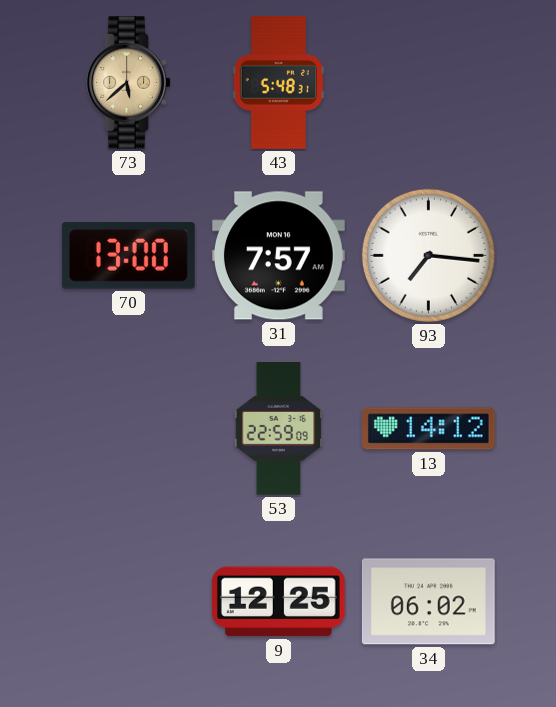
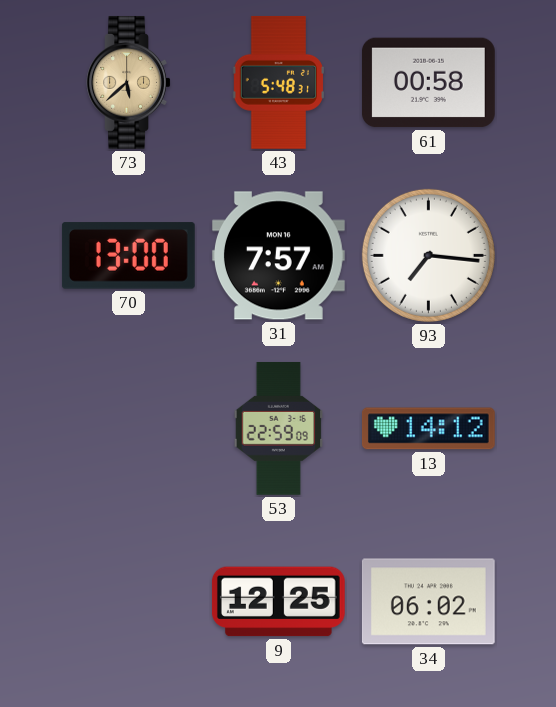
61: none -> 00:58 (428, 83)
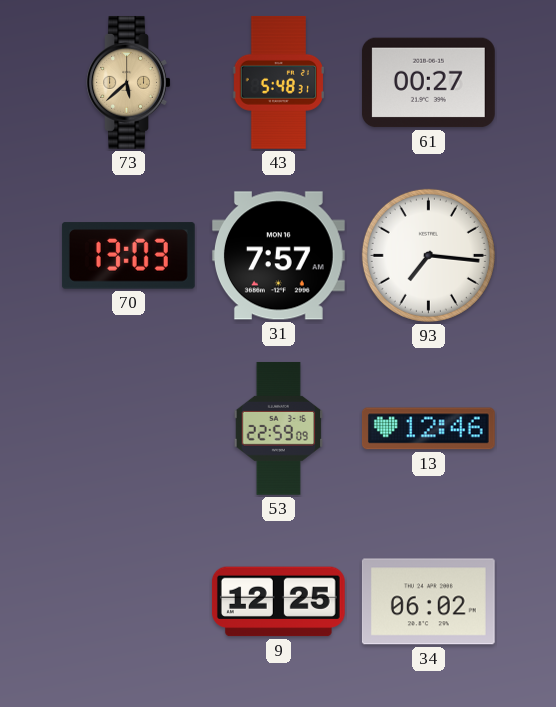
61: 00:58 -> 00:27 (428, 83)
70: 13:00 -> 13:03 (128, 256)
13: 14:12 -> 12:46 (428, 429)
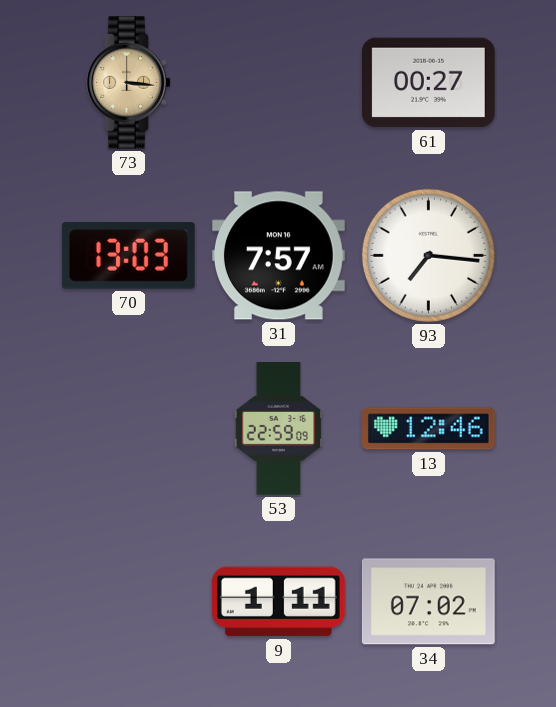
73: 5:38 -> 3:16 (129, 83)
43: 5:48 -> none (278, 82)
9: 12:25 -> 1:11 (278, 602)
34: 06:02 -> 07:02 (428, 602)
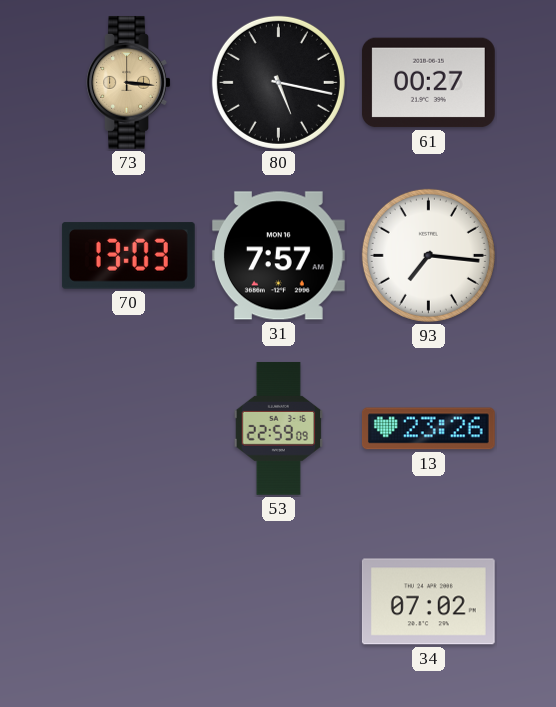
80: none -> 5:17 (278, 82)
13: 12:46 -> 23:26 (428, 429)
9: 1:11 -> none (278, 602)
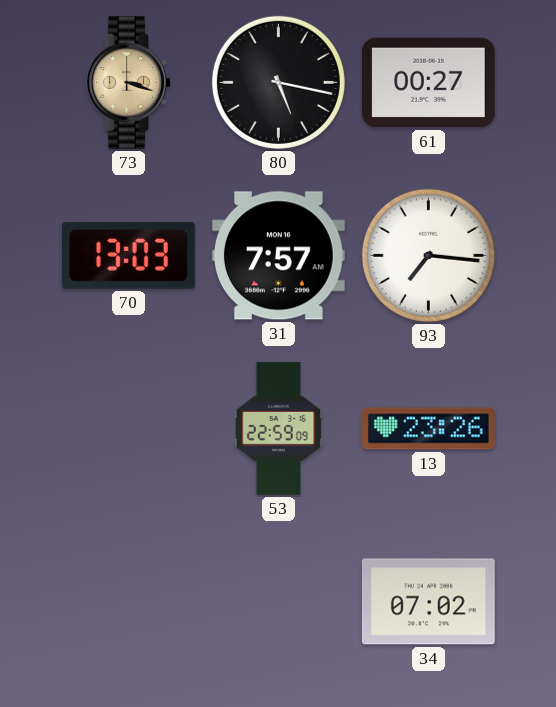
73: 3:16 -> 3:18 (129, 83)
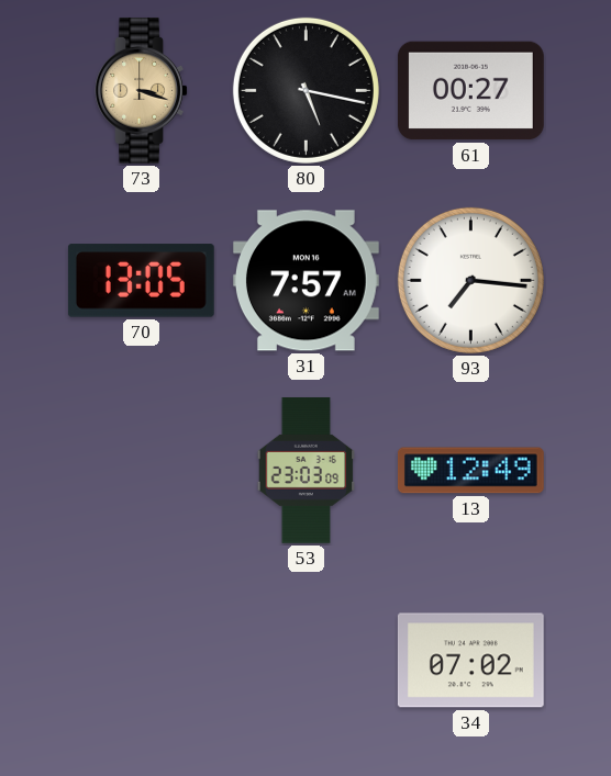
70: 13:03 -> 13:05 (141, 281)
53: 22:59 -> 23:03 (307, 470)
13: 23:26 -> 12:49 (470, 471)
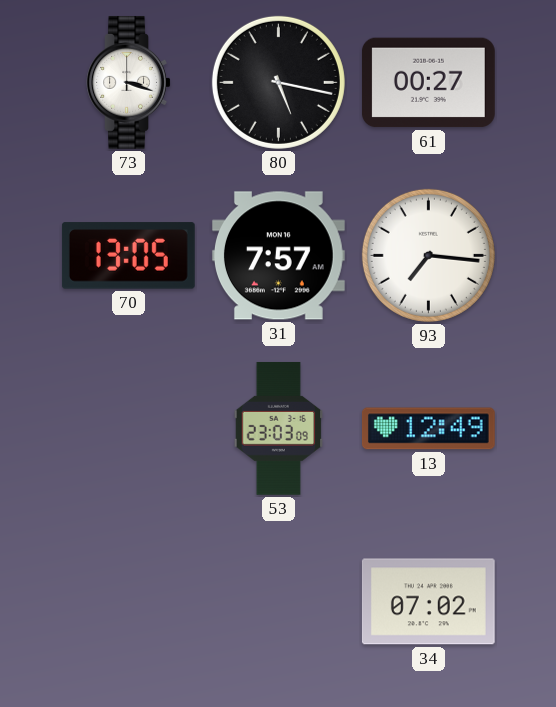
73 dial: champagne -> white (129, 83)
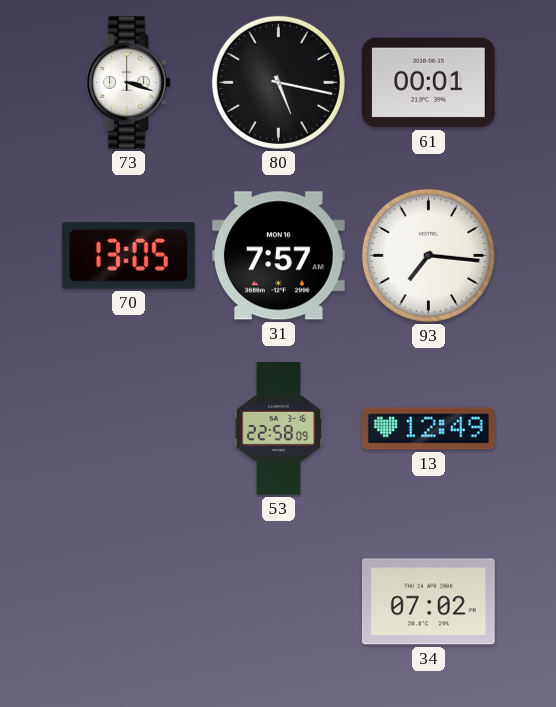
61: 00:27 -> 00:01 (428, 83)
53: 23:03 -> 22:58 (279, 428)
